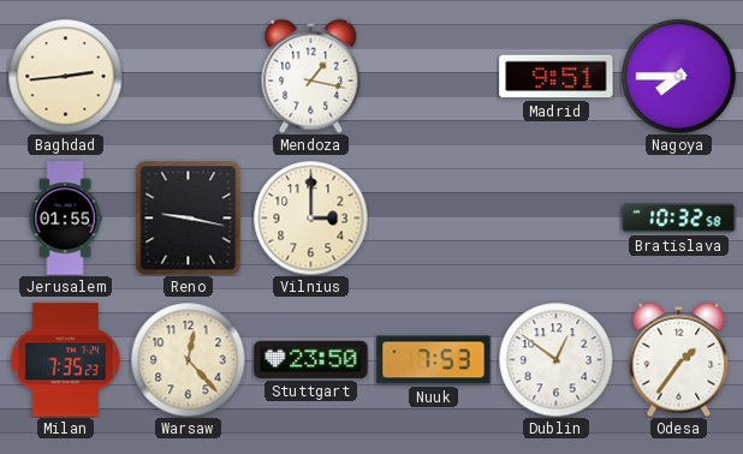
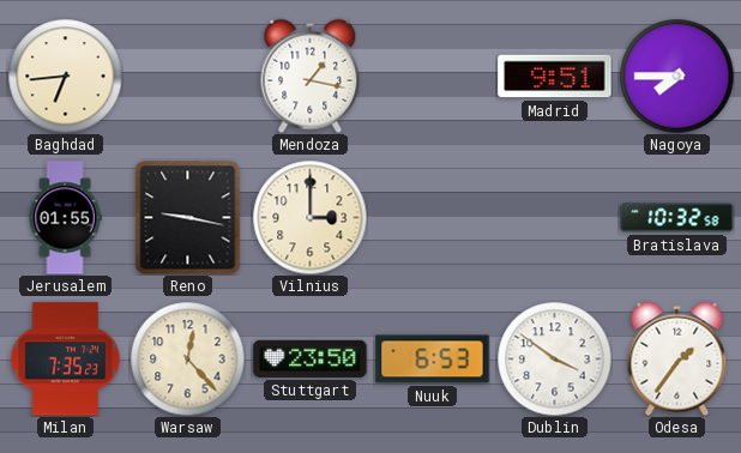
Baghdad: 2:44 -> 6:44 (65, 75)
Nuuk: 7:53 -> 6:53 (433, 360)
Dublin: 12:51 -> 3:51 (554, 358)
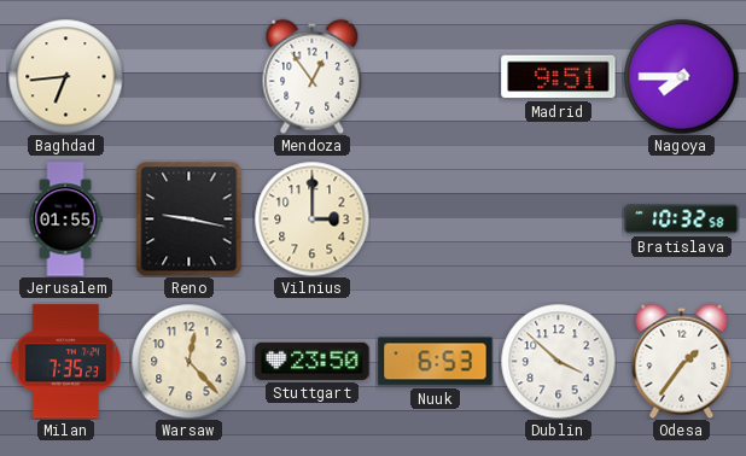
Mendoza: 1:17 -> 12:54 (313, 76)
Dublin: 3:51 -> 3:52 (558, 361)
